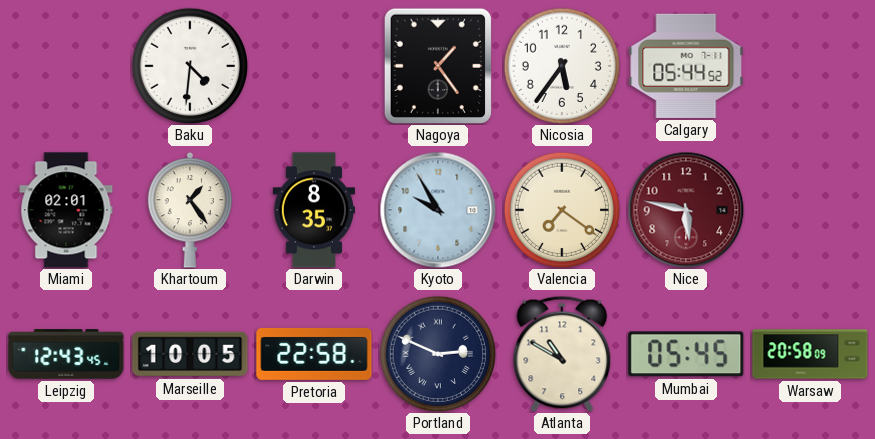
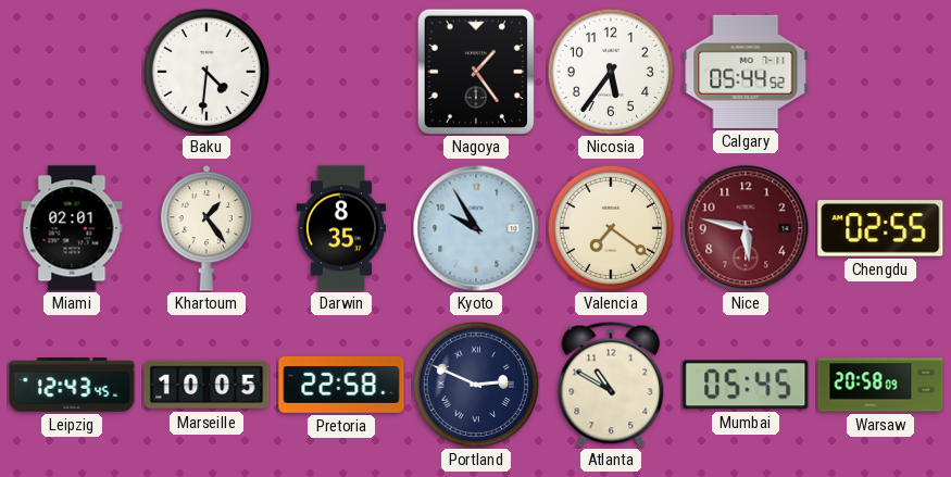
Chengdu: none -> 02:55 (880, 228)
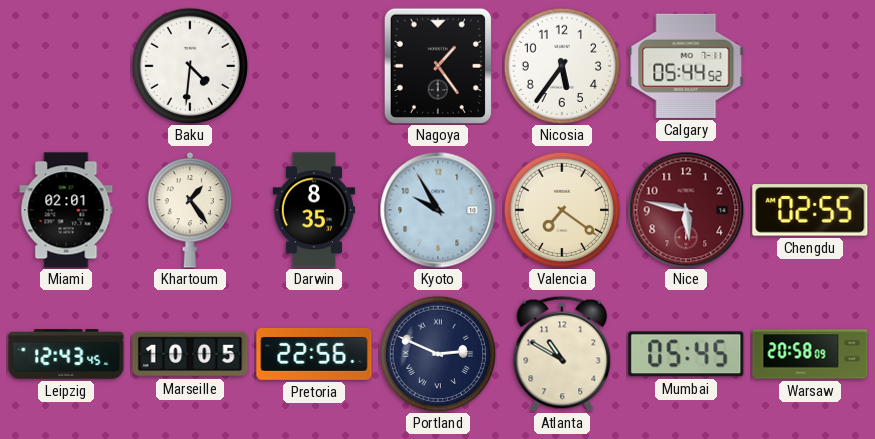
Pretoria: 22:58 -> 22:56 (314, 354)
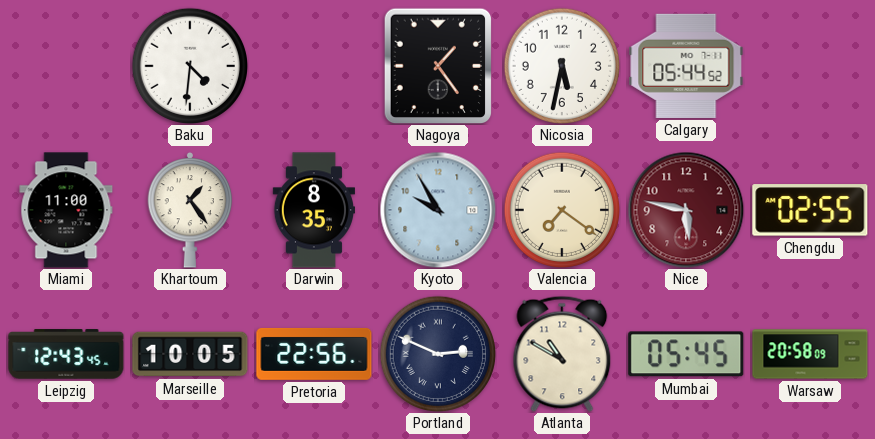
Nicosia: 5:36 -> 5:32 (561, 65)
Miami: 02:01 -> 11:00 (66, 210)
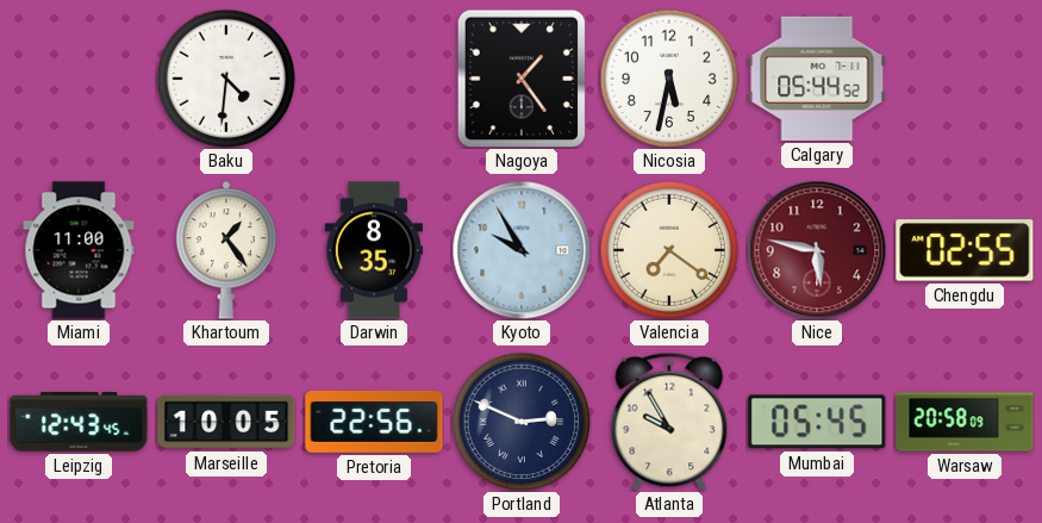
Atlanta: 10:50 -> 9:55 (669, 422)
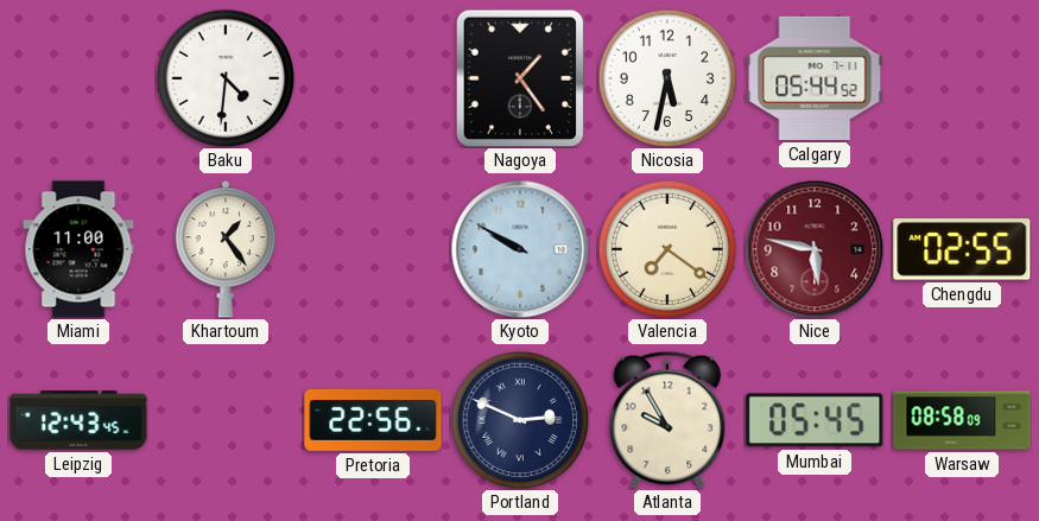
Darwin: 8:35 -> none (373, 250)
Kyoto: 9:55 -> 9:50 (520, 249)
Marseille: 10:05 -> none (226, 422)
Warsaw: 20:58 -> 08:58 (962, 420)
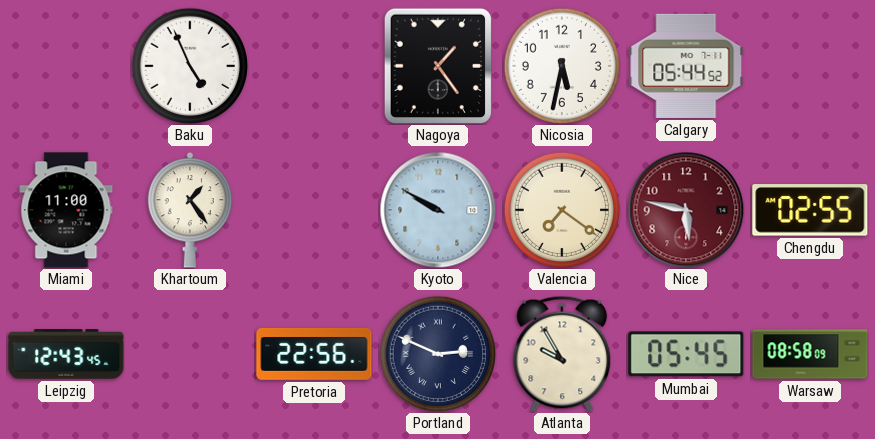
Baku: 4:31 -> 4:56 (189, 65)
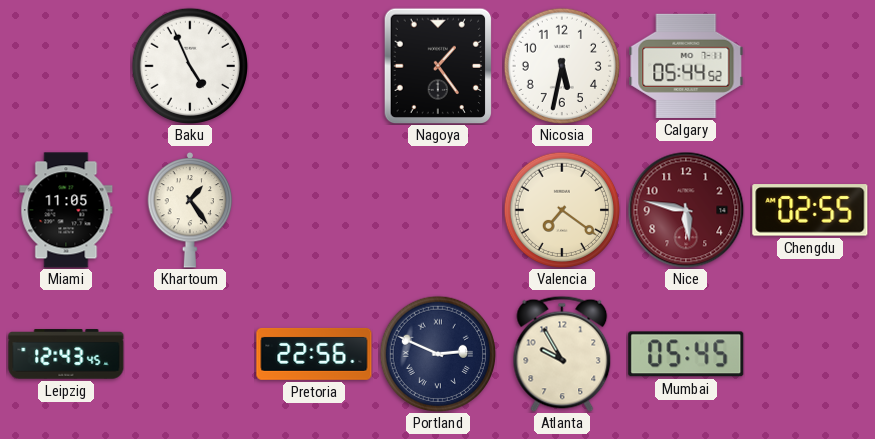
Miami: 11:00 -> 11:05 (66, 210)
Kyoto: 9:50 -> none (438, 210)
Warsaw: 08:58 -> none (810, 354)
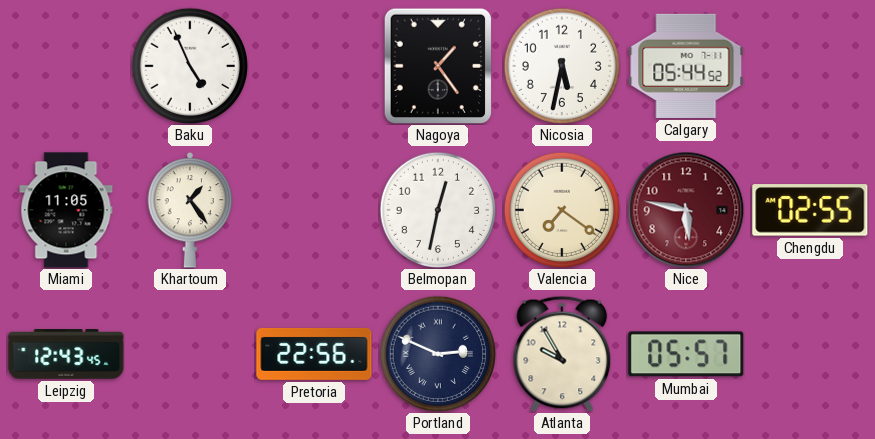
Belmopan: none -> 12:32 (437, 209)
Mumbai: 05:45 -> 05:57 (686, 354)
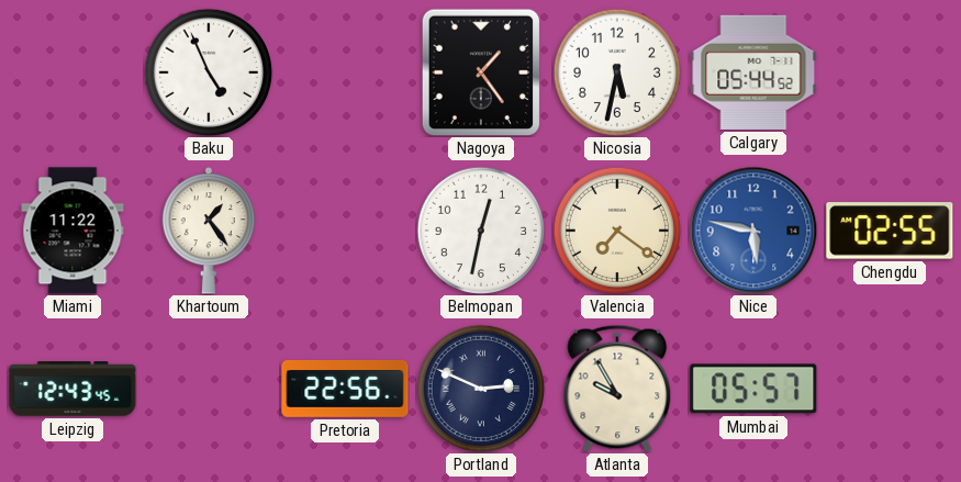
Miami: 11:05 -> 11:22 (72, 231)
Nice dial: burgundy -> blue (753, 231)
